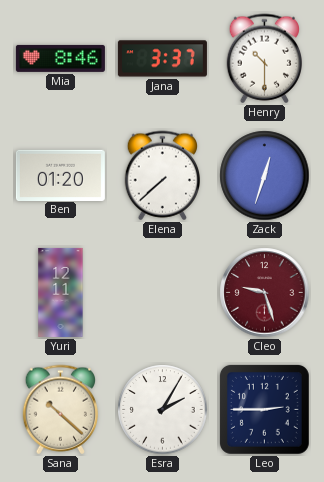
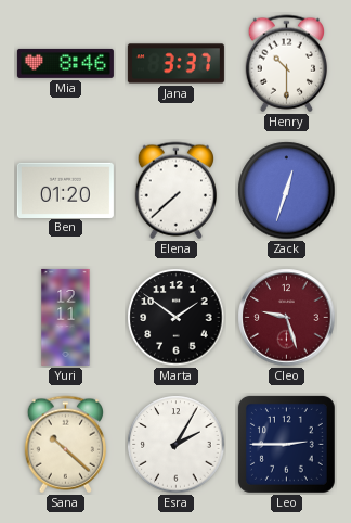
Marta: none -> 1:51 (177, 318)
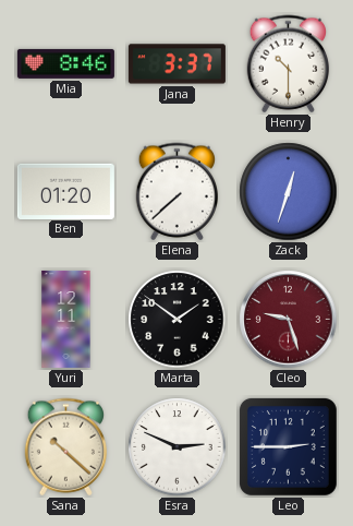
Esra: 2:05 -> 2:49 (178, 447)
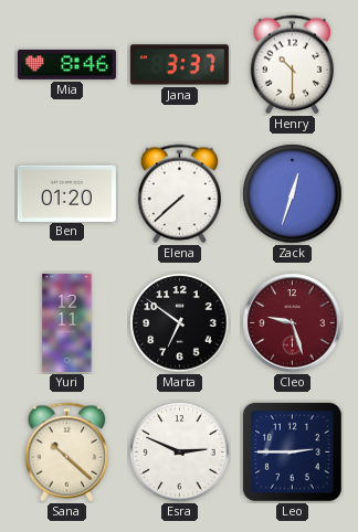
Marta: 1:51 -> 6:51 (180, 323)
